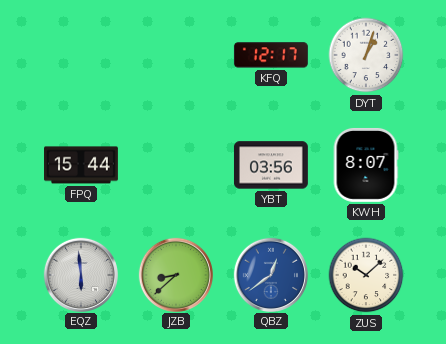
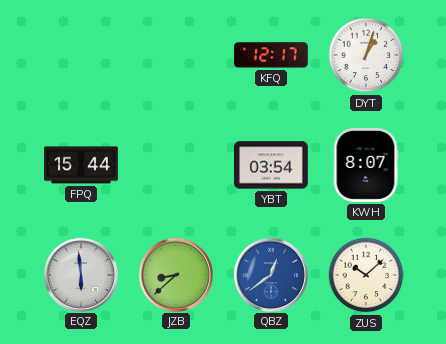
YBT: 03:56 -> 03:54 (271, 165)
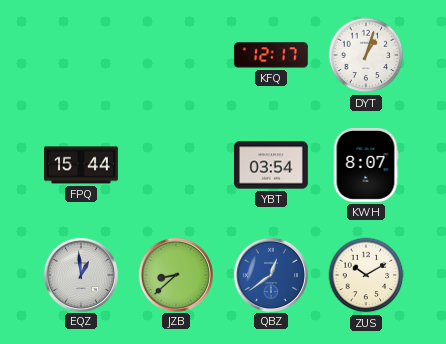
EQZ: 5:59 -> 12:59 (80, 274)
ZUS: 10:08 -> 10:10 (366, 275)
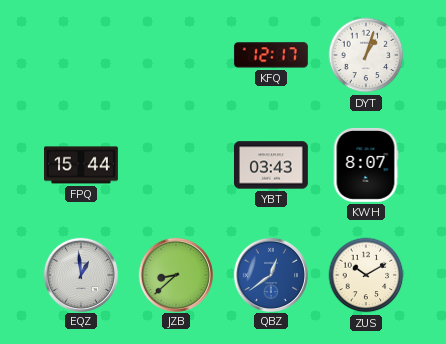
YBT: 03:54 -> 03:43 (271, 165)
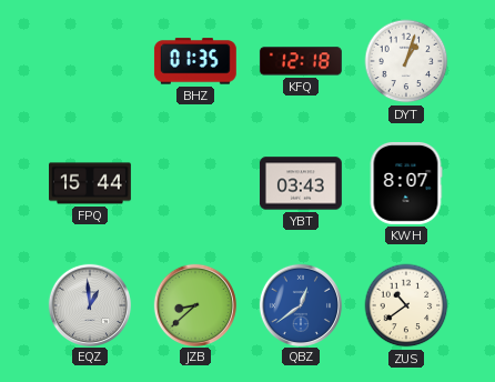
BHZ: none -> 01:35 (195, 61)
KFQ: 12:17 -> 12:18 (301, 61)
ZUS: 10:10 -> 10:39 (406, 305)
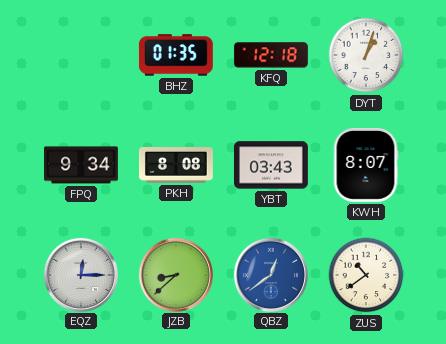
FPQ: 15:44 -> 9:34 (82, 165)
PKH: none -> 8:08 (177, 166)
EQZ: 12:59 -> 12:15 (80, 274)
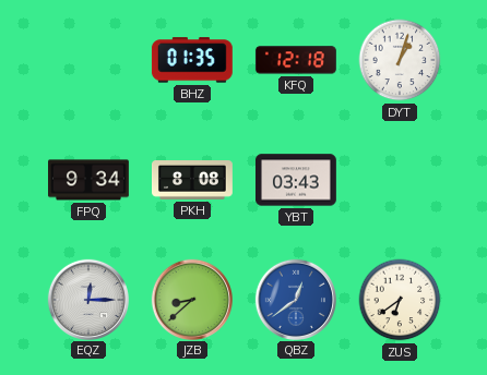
KWH: 8:07 -> none (366, 165)
ZUS: 10:39 -> 6:39 (400, 300)
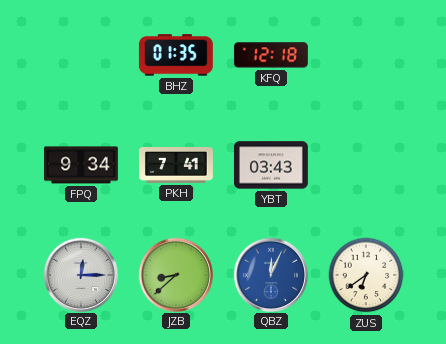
DYT: 1:03 -> none (400, 60)
PKH: 8:08 -> 7:41 (177, 166)
QBZ: 12:39 -> 12:04 (270, 274)
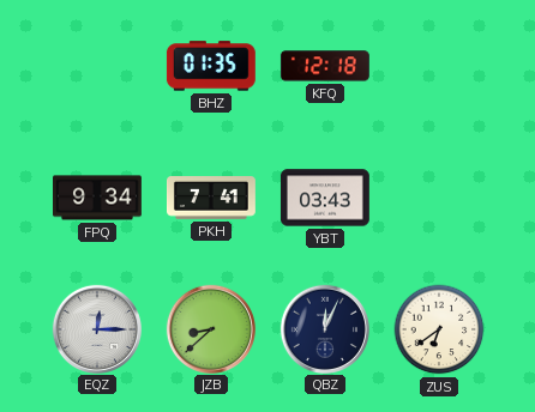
QBZ dial: blue -> navy (324, 328)
